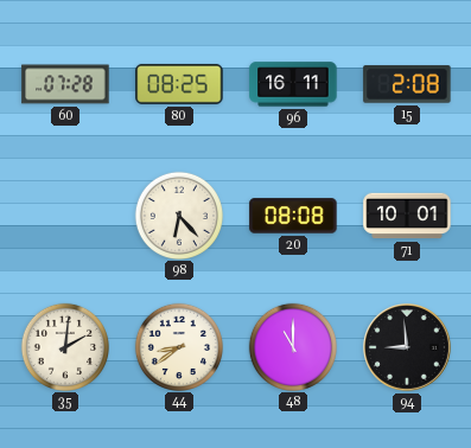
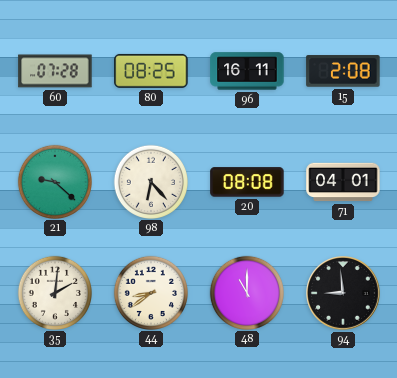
21: none -> 9:22 (54, 181)
71: 10:01 -> 04:01 (343, 182)
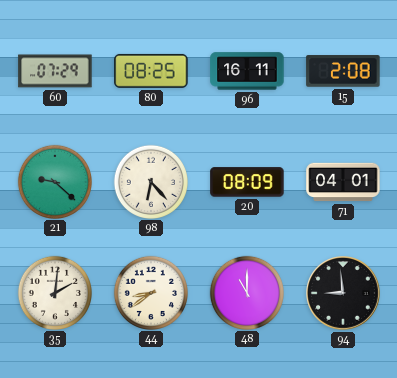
60: 07:28 -> 07:29 (55, 71)
20: 08:08 -> 08:09 (247, 182)
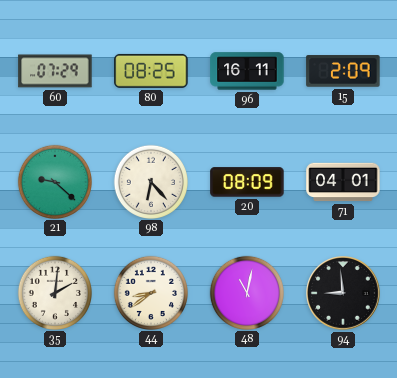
15: 2:08 -> 2:09 (343, 71)
48: 11:00 -> 11:02 (246, 292)
